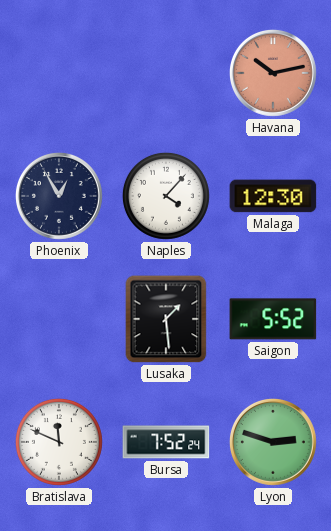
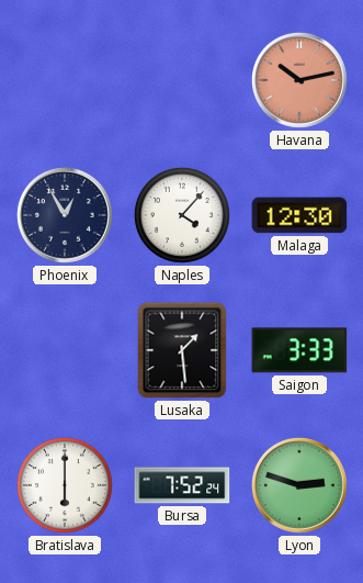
Saigon: 5:52 -> 3:33 (299, 350)
Bratislava: 11:49 -> 6:00 (65, 485)
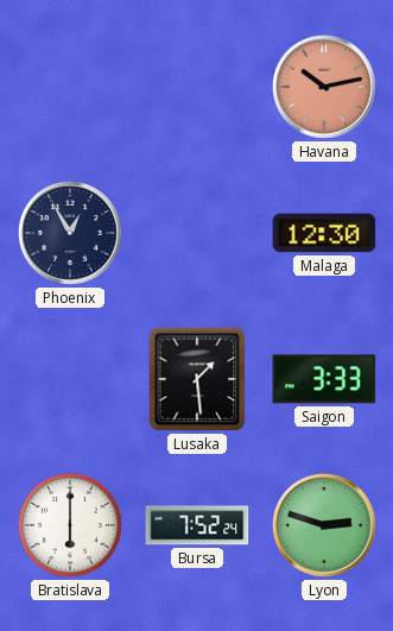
Naples: 4:07 -> none (182, 215)
